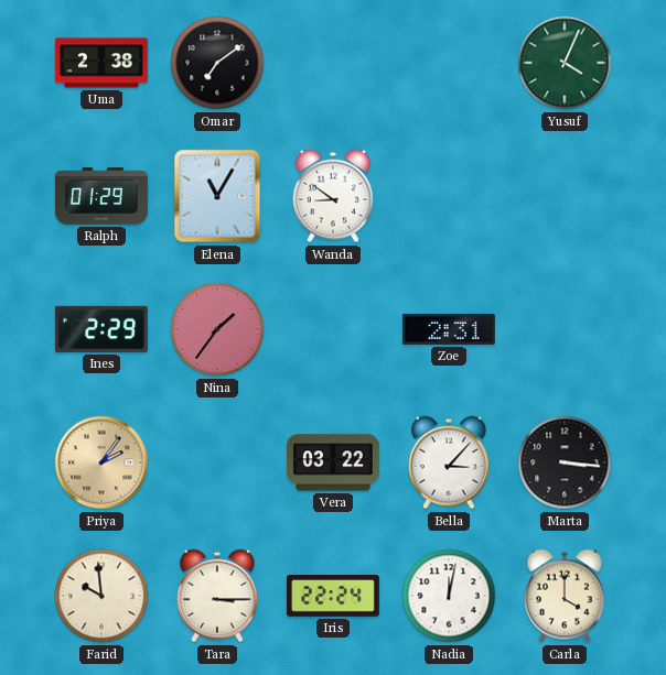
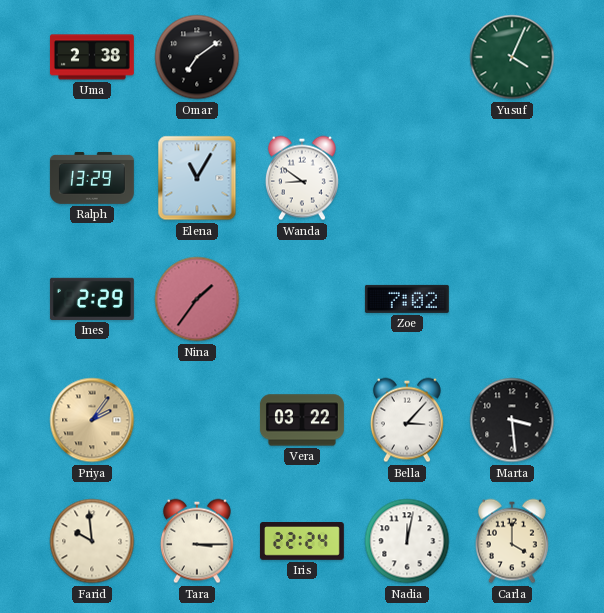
Ralph: 01:29 -> 13:29 (92, 178)
Zoe: 2:31 -> 7:02 (407, 299)
Marta: 3:16 -> 3:29 (512, 420)
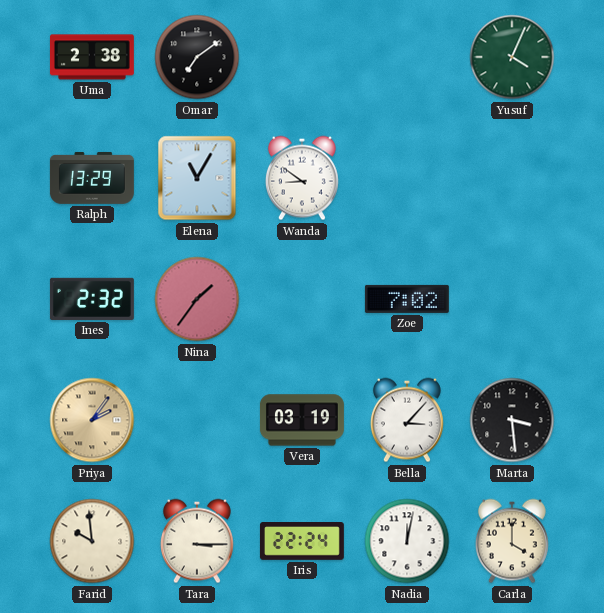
Ines: 2:29 -> 2:32 (92, 299)
Vera: 03:22 -> 03:19 (302, 420)
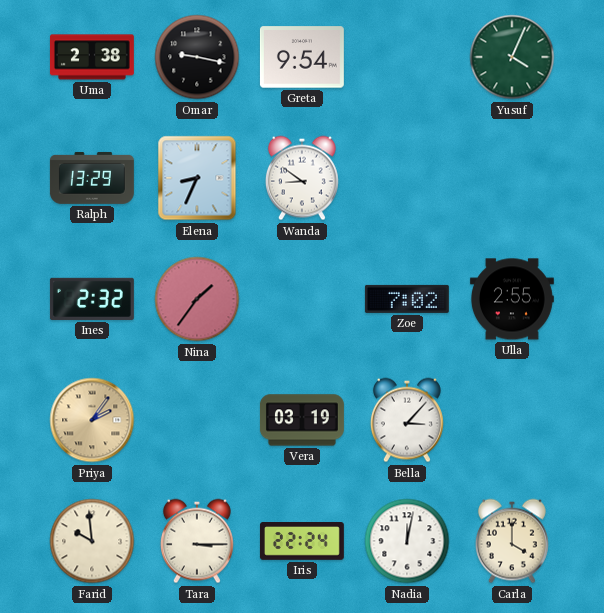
Omar: 7:09 -> 9:17 (197, 57)
Greta: none -> 9:54 (302, 57)
Elena: 11:05 -> 8:34 (197, 178)
Ulla: none -> 2:55 (512, 299)
Marta: 3:29 -> none (512, 420)
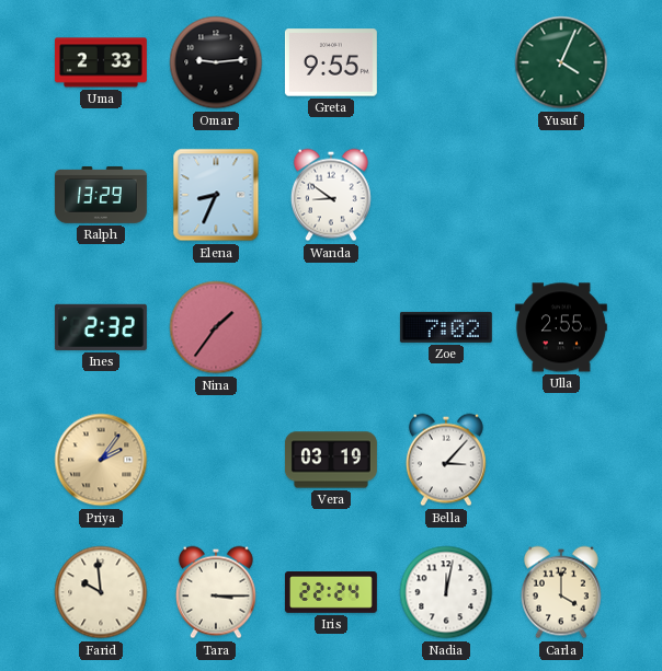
Uma: 2:38 -> 2:33 (101, 62)
Omar: 9:17 -> 9:14 (216, 62)
Greta: 9:54 -> 9:55 (331, 62)
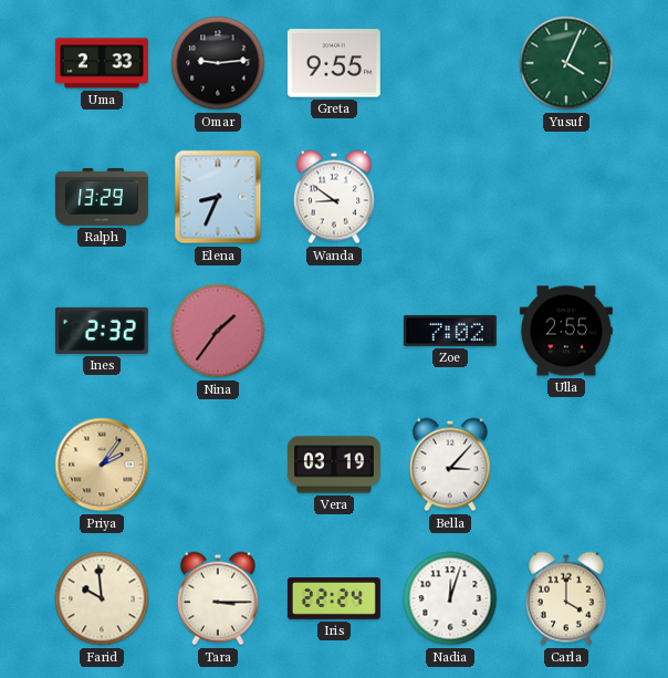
Nadia: 12:02 -> 12:03 (450, 598)
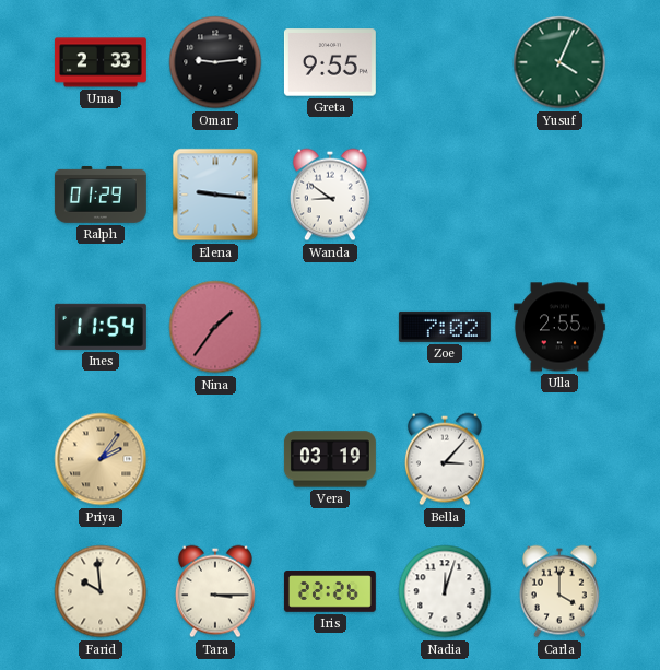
Ralph: 13:29 -> 01:29 (101, 195)
Elena: 8:34 -> 9:16 (215, 195)
Ines: 2:32 -> 11:54 (101, 327)
Iris: 22:24 -> 22:26 (330, 591)
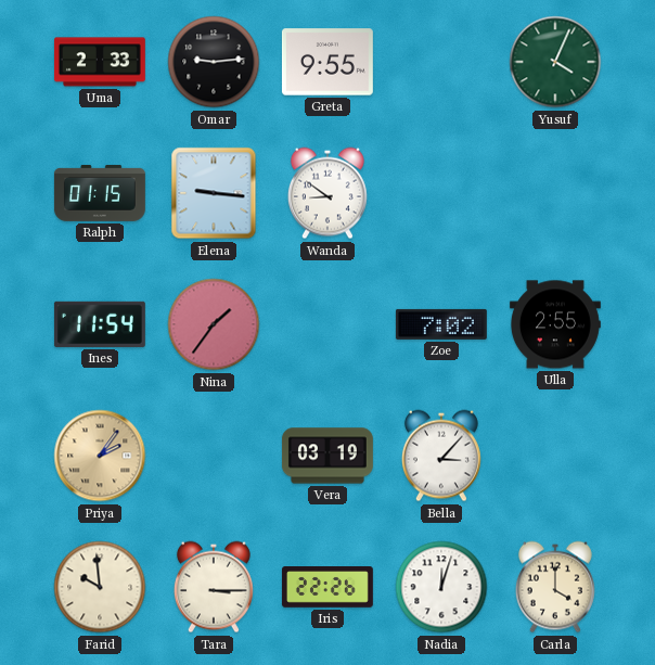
Ralph: 01:29 -> 01:15 (100, 193)
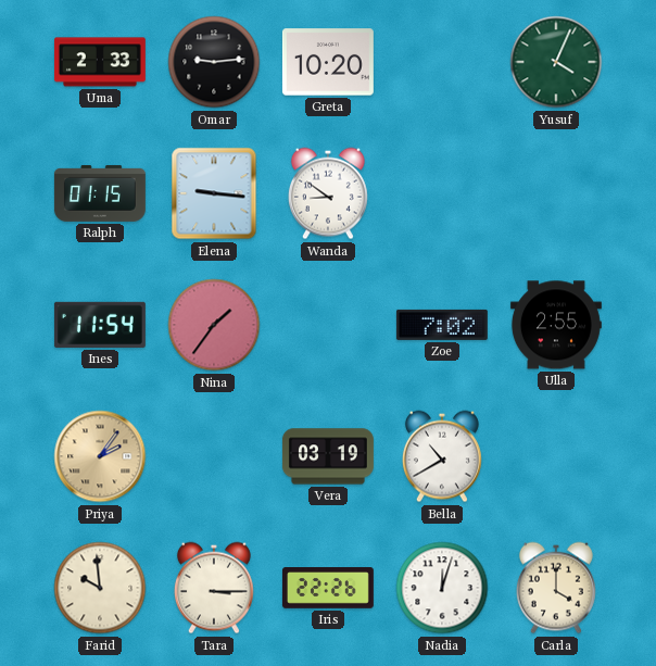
Greta: 9:55 -> 10:20 (328, 62)
Bella: 3:07 -> 10:40 (442, 456)
